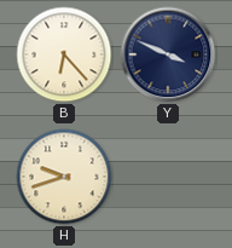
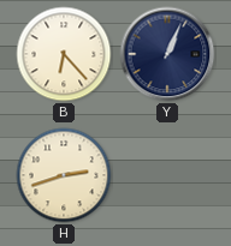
Y: 3:49 -> 1:04 (167, 54)
H: 9:42 -> 2:42 (64, 175)
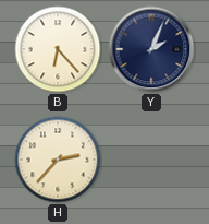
Y: 1:04 -> 2:04 (151, 49)
H: 2:42 -> 2:37 (58, 160)
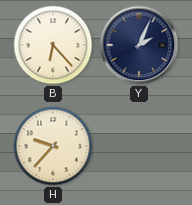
H: 2:37 -> 9:37 (53, 146)
